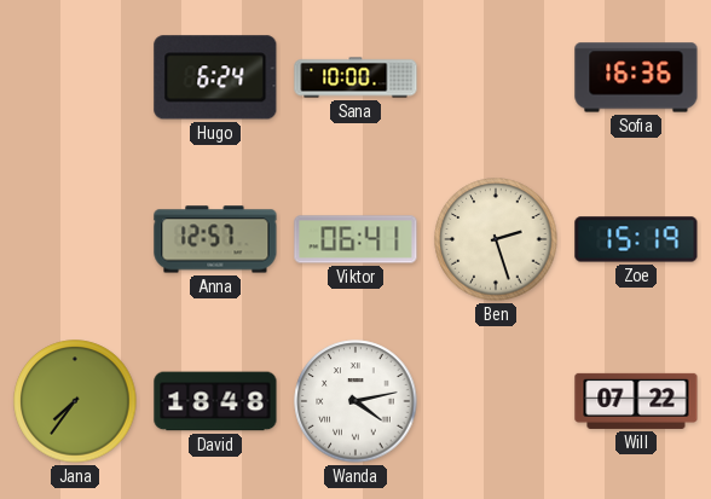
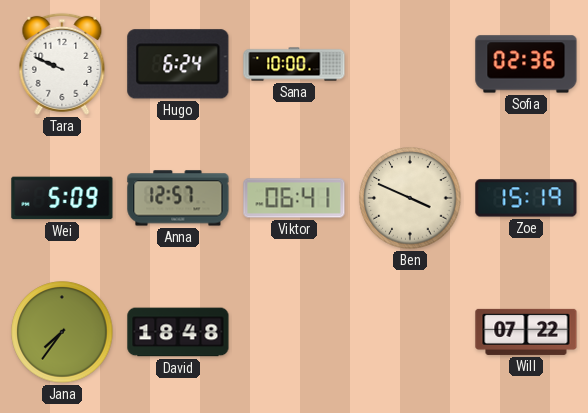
Tara: none -> 9:49 (62, 64)
Sofia: 16:36 -> 02:36 (526, 64)
Wei: none -> 5:09 (62, 198)
Ben: 2:27 -> 3:49 (410, 198)
Wanda: 4:13 -> none (355, 401)
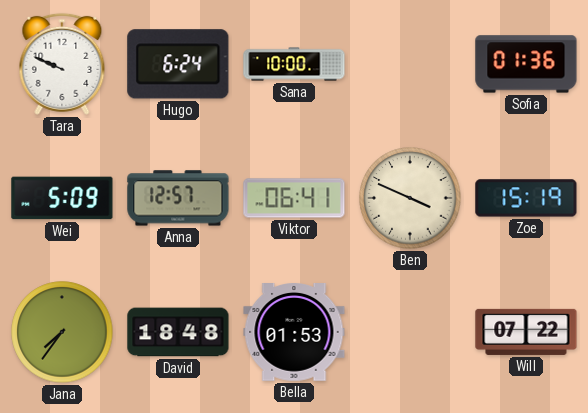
Sofia: 02:36 -> 01:36 (526, 64)
Bella: none -> 01:53 (294, 333)
